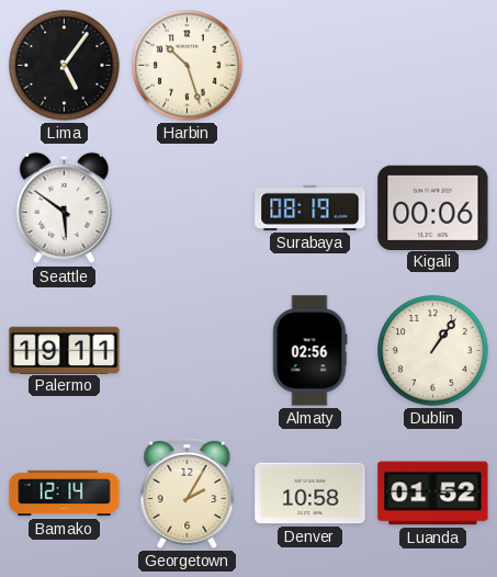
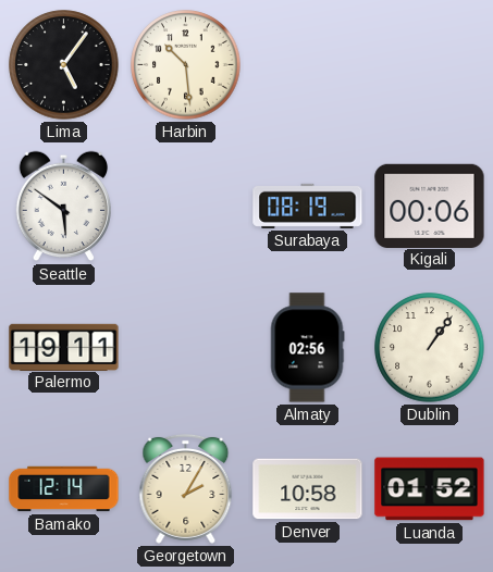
Harbin: 10:27 -> 10:29 (186, 65)
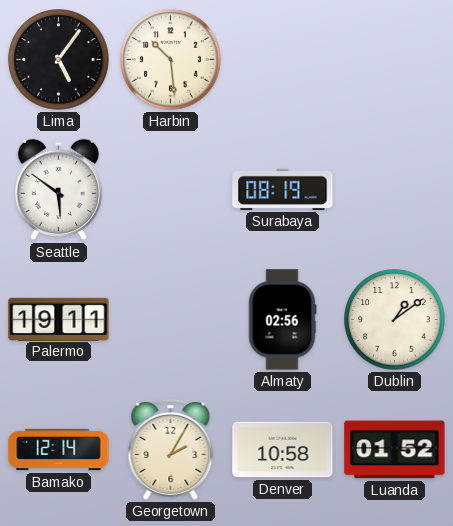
Kigali: 00:06 -> none (430, 206)
Dublin: 1:06 -> 1:09 (395, 320)
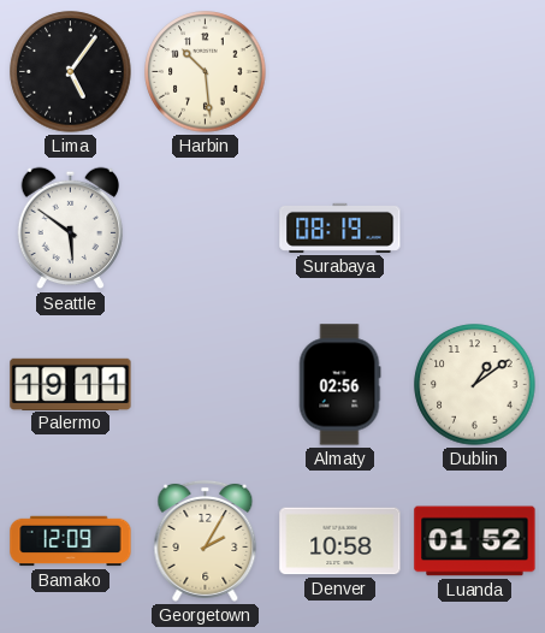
Bamako: 12:14 -> 12:09 (71, 542)
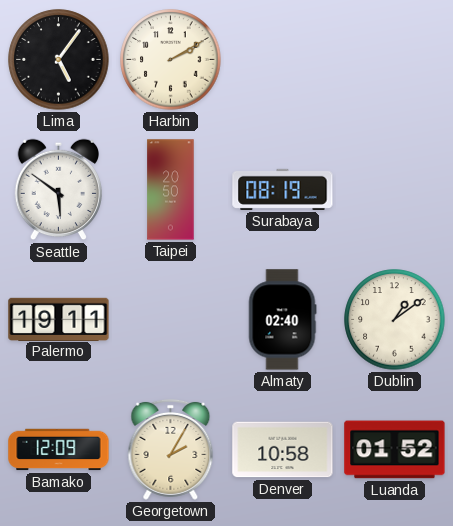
Harbin: 10:29 -> 2:10 (171, 60)
Taipei: none -> 20:50 (171, 190)
Almaty: 02:56 -> 02:40 (282, 320)
